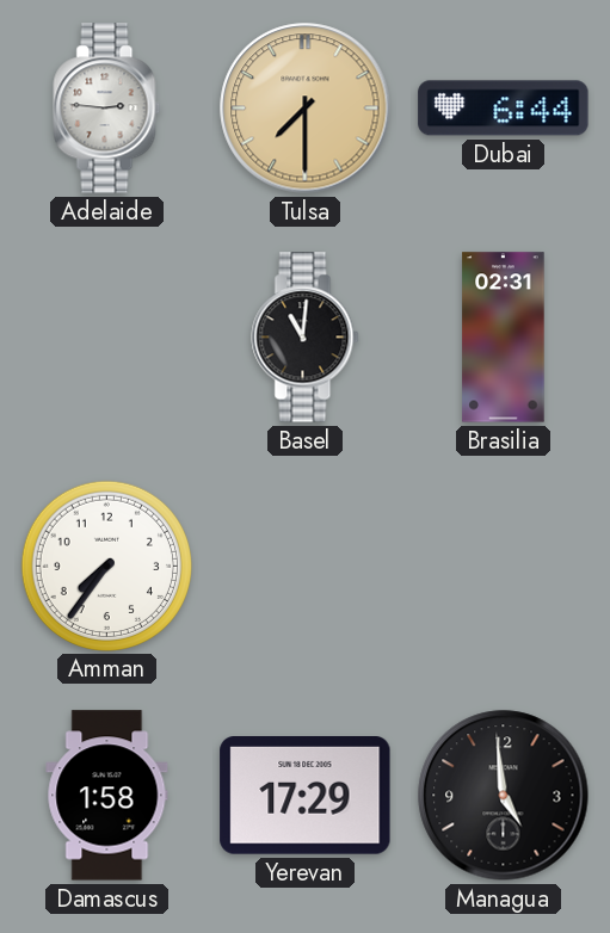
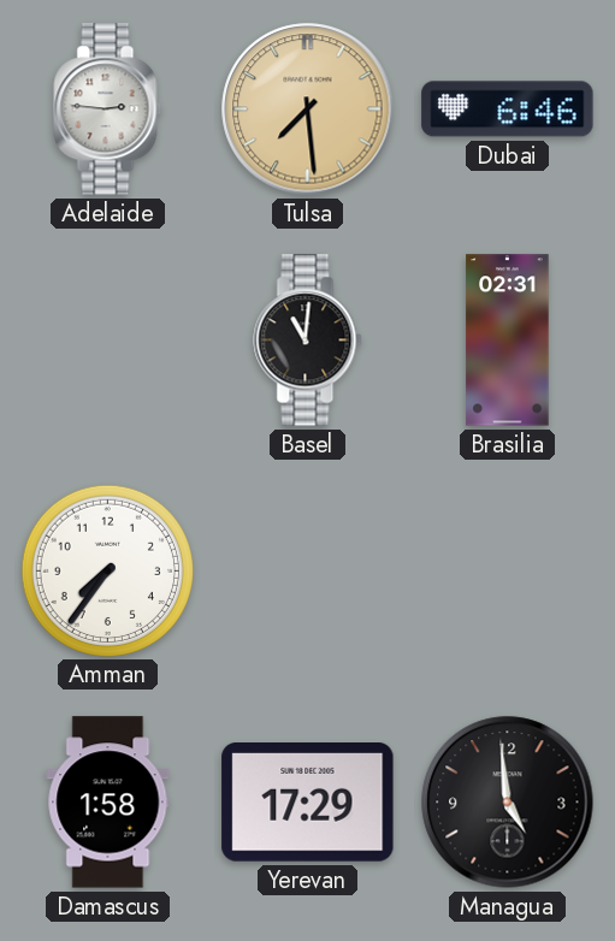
Tulsa: 7:30 -> 7:29 (308, 110)
Dubai: 6:44 -> 6:46 (508, 110)
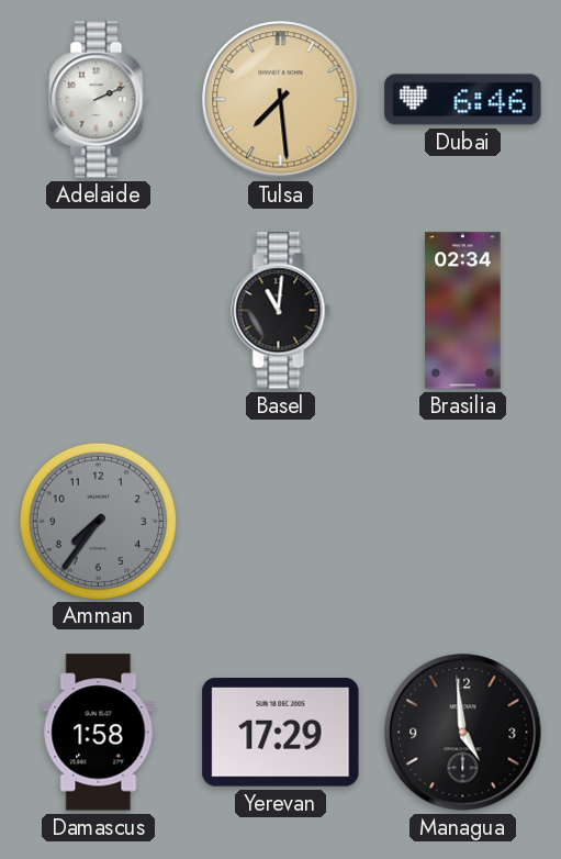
Adelaide: 2:46 -> 2:11 (99, 100)
Brasilia: 02:31 -> 02:34 (463, 311)
Amman dial: white -> grey (98, 521)
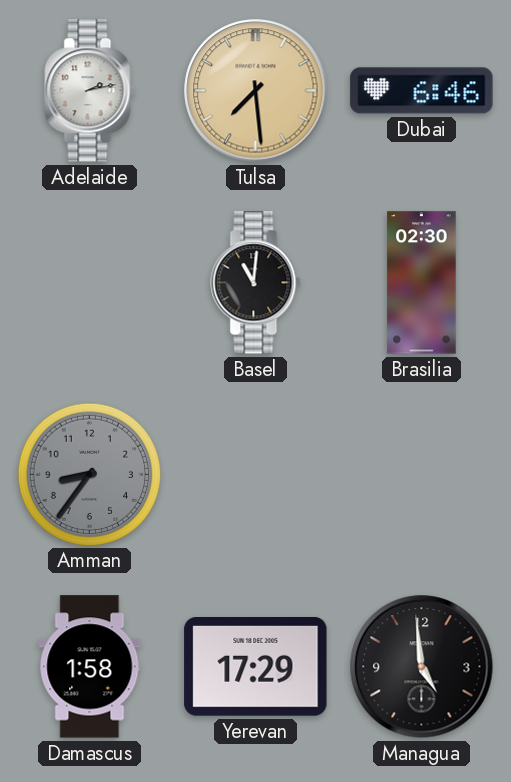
Adelaide: 2:11 -> 2:13 (90, 91)
Brasilia: 02:34 -> 02:30 (422, 283)
Amman: 7:36 -> 8:36 (89, 474)
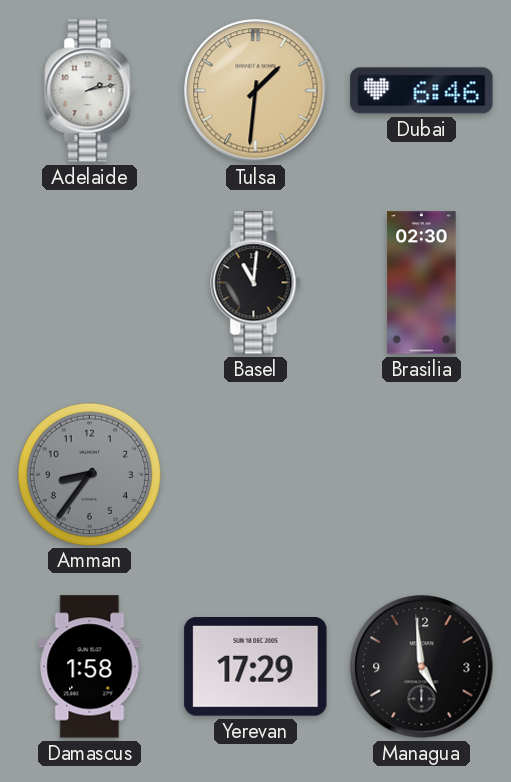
Tulsa: 7:29 -> 1:31 (256, 91)
